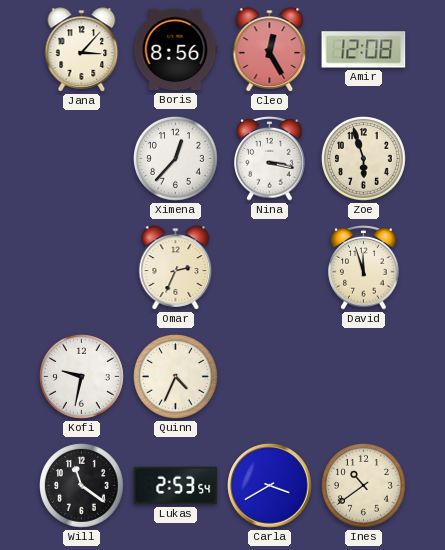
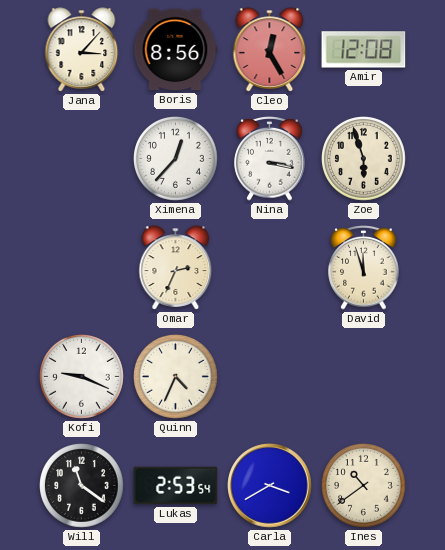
Kofi: 9:32 -> 9:19 (82, 377)
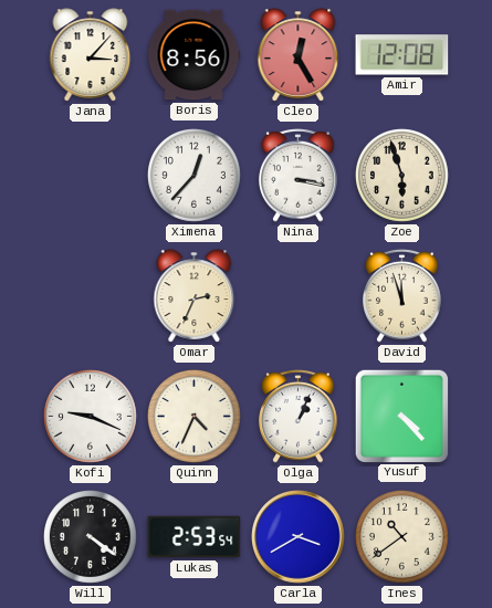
Olga: none -> 1:04 (299, 417)
Yusuf: none -> 4:23 (401, 416)
Will: 11:21 -> 4:21 (91, 537)
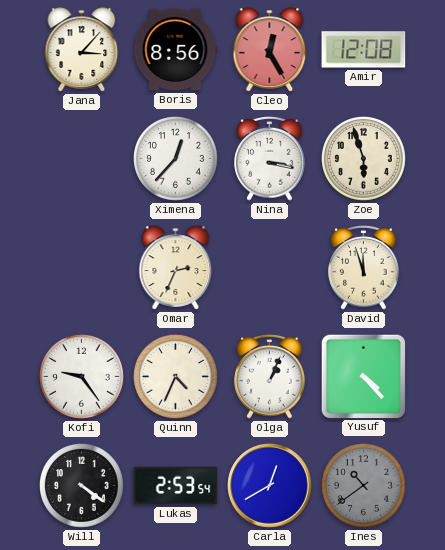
Kofi: 9:19 -> 9:24 (82, 377)
Carla: 3:40 -> 12:40 (270, 486)
Ines dial: cream -> grey (364, 486)
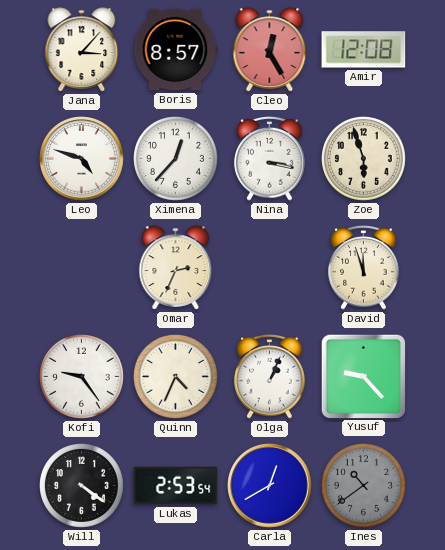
Boris: 8:56 -> 8:57 (176, 50)
Leo: none -> 4:48 (82, 159)
Yusuf: 4:23 -> 9:23 (363, 376)
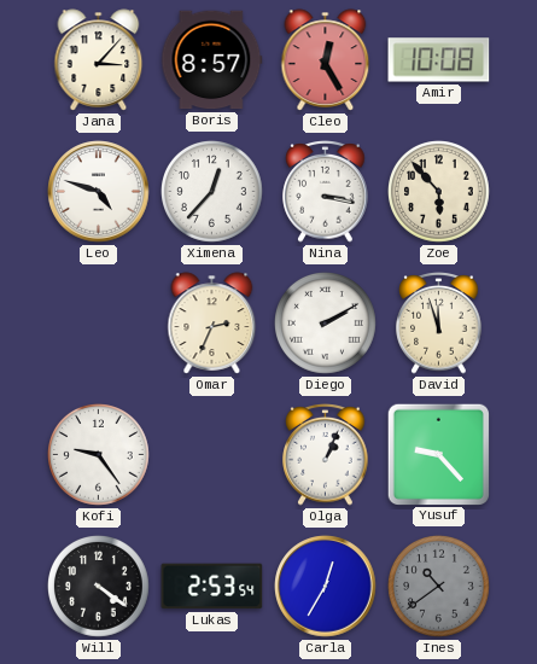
Amir: 12:08 -> 10:08 (439, 60)
Zoe: 5:57 -> 5:53 (439, 192)
Diego: none -> 2:10 (326, 324)
Quinn: 4:34 -> none (176, 377)
Carla: 12:40 -> 12:35 (326, 587)
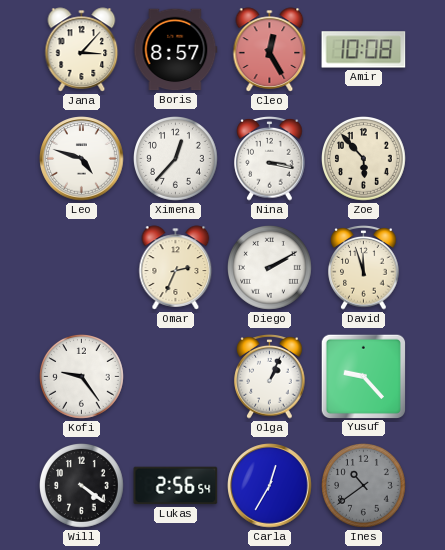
Lukas: 2:53 -> 2:56 (176, 486)
